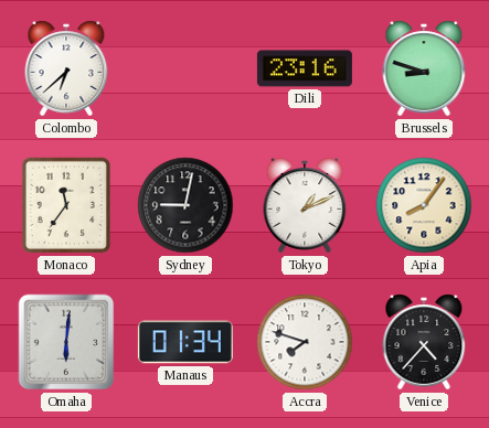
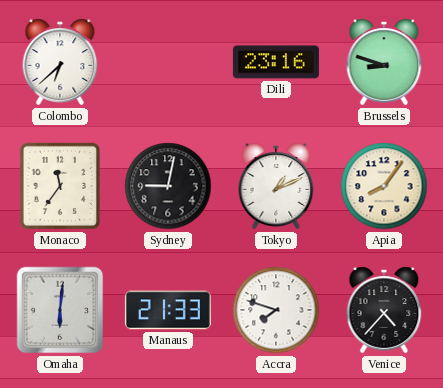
Manaus: 01:34 -> 21:33 (168, 310)
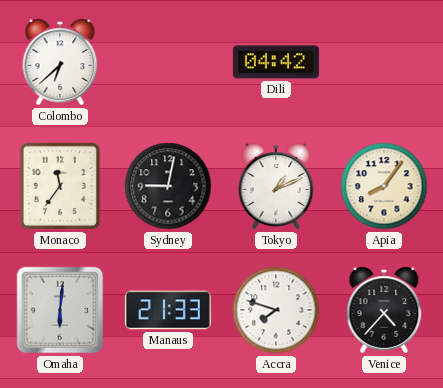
Dili: 23:16 -> 04:42 (276, 62)
Brussels: 8:48 -> none (384, 62)
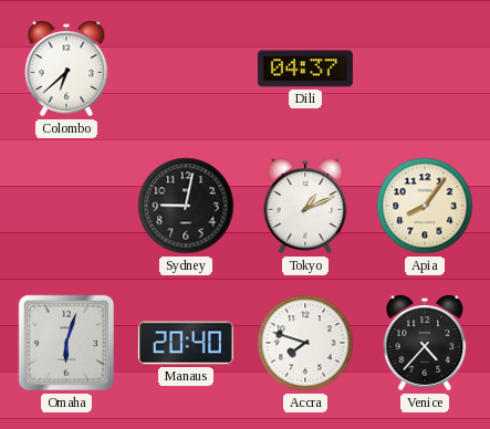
Dili: 04:42 -> 04:37 (305, 69)
Monaco: 11:36 -> none (60, 186)
Omaha: 6:01 -> 6:03 (66, 343)
Manaus: 21:33 -> 20:40 (186, 343)
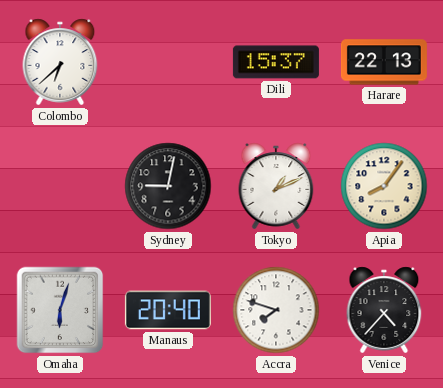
Dili: 04:37 -> 15:37 (276, 62)
Harare: none -> 22:13 (384, 62)
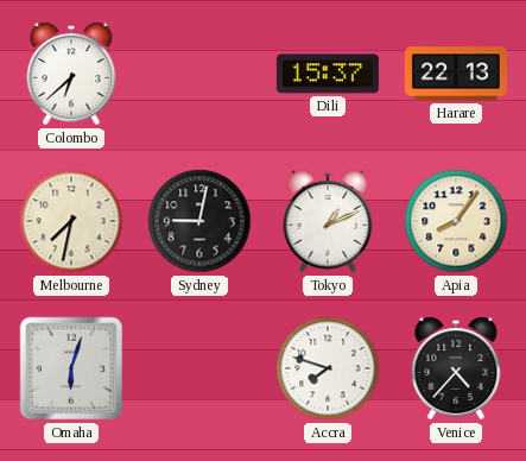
Melbourne: none -> 7:32 (71, 221)
Manaus: 20:40 -> none (168, 310)
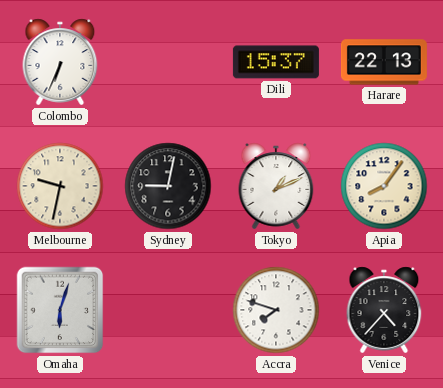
Colombo: 6:38 -> 6:34 (60, 62)
Melbourne: 7:32 -> 9:32 (60, 186)
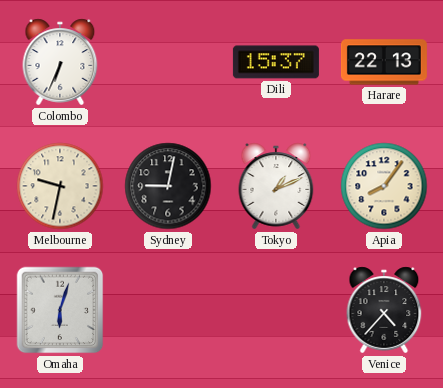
Accra: 7:48 -> none (276, 310)
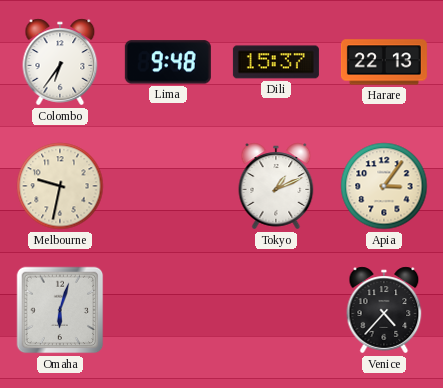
Colombo: 6:34 -> 6:36 (60, 62)
Lima: none -> 9:48 (168, 62)
Sydney: 9:02 -> none (168, 186)
Apia: 8:06 -> 3:06 (384, 186)
